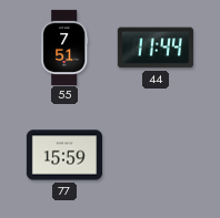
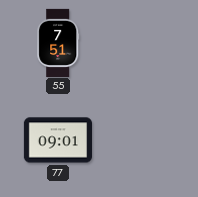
44: 11:44 -> none (156, 48)
77: 15:59 -> 09:01 (57, 140)
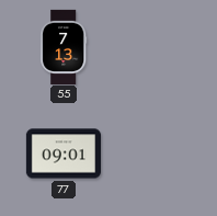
55: 7:51 -> 7:13 (64, 46)
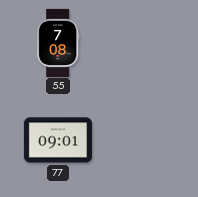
55: 7:13 -> 7:08 (58, 42)
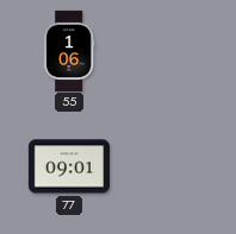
55: 7:08 -> 1:06 (69, 50)
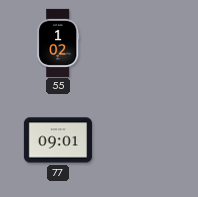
55: 1:06 -> 1:02 (58, 42)
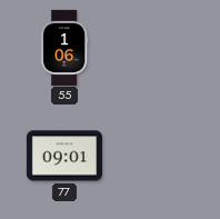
55: 1:02 -> 1:06 (64, 47)
